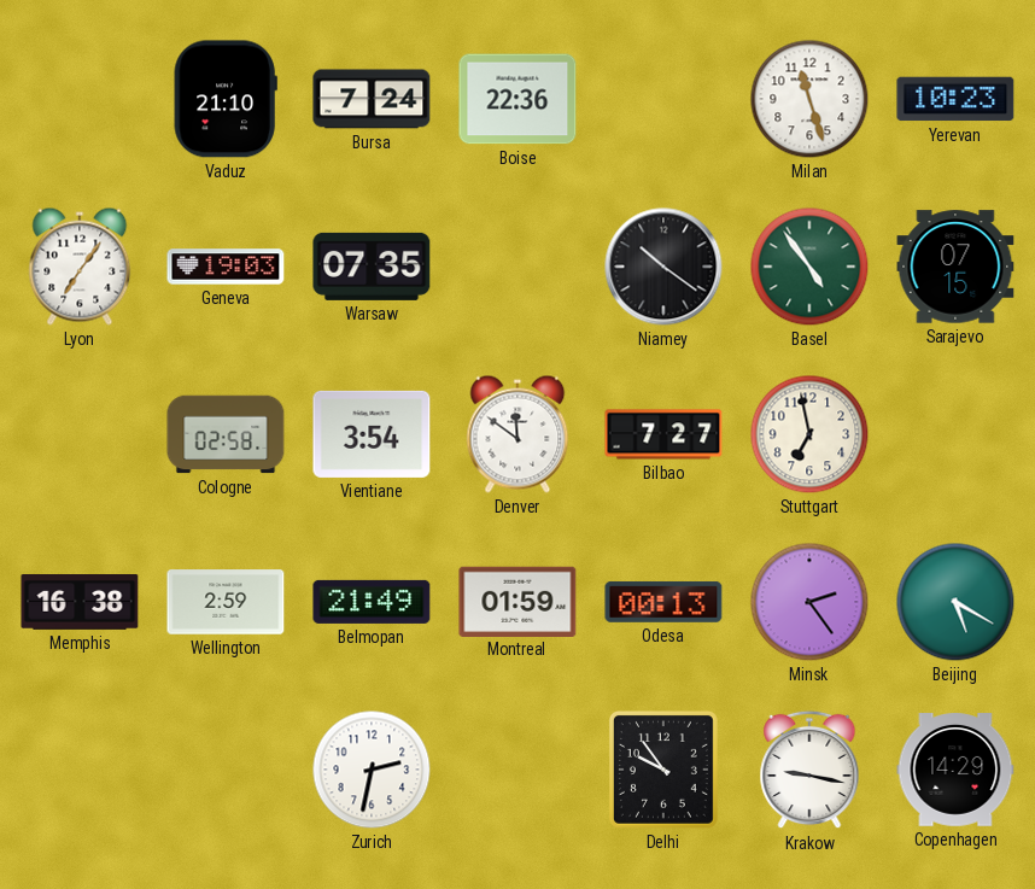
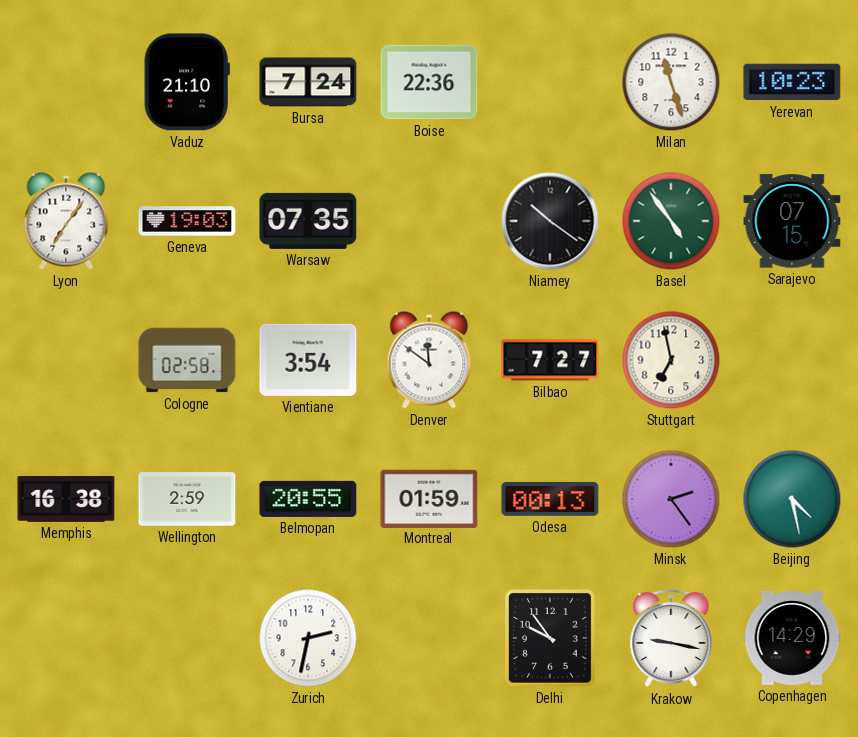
Belmopan: 21:49 -> 20:55 (308, 499)
Beijing: 5:20 -> 4:28 (792, 499)
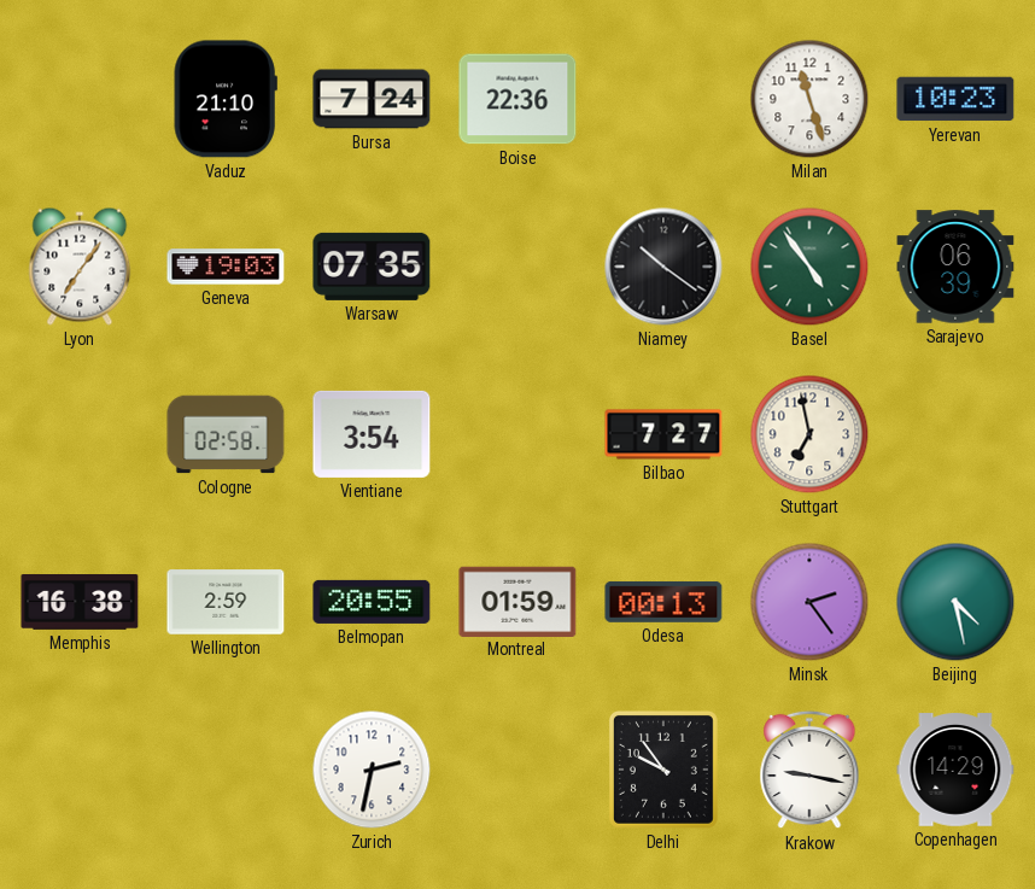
Sarajevo: 07:15 -> 06:39 (955, 267)
Denver: 11:51 -> none (429, 360)
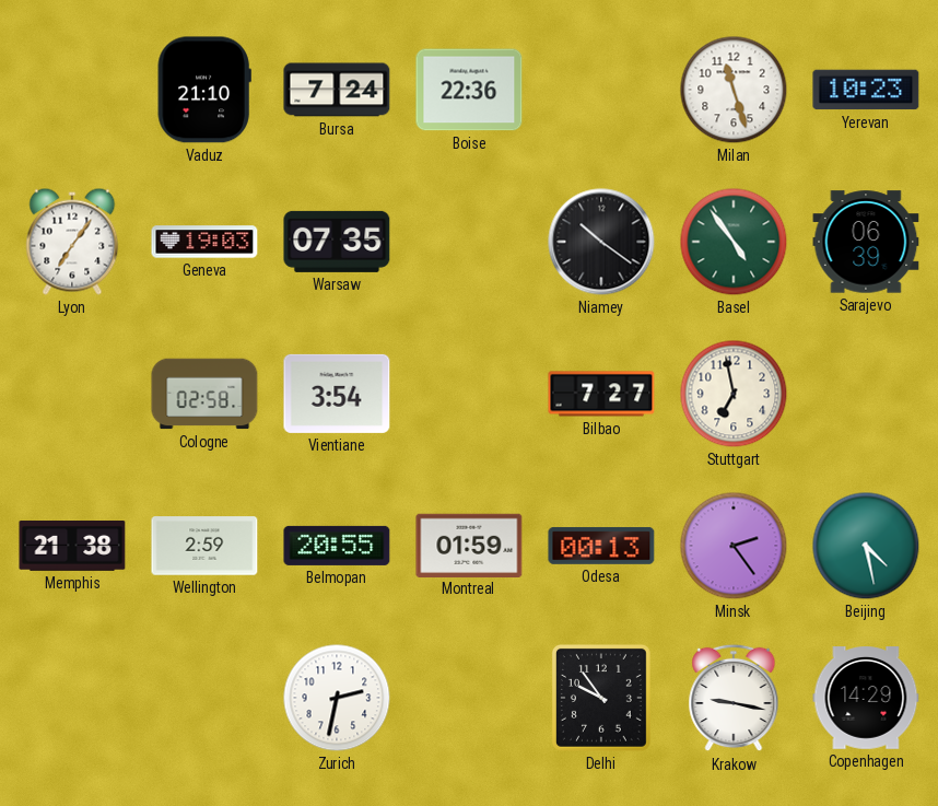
Memphis: 16:38 -> 21:38 (72, 547)
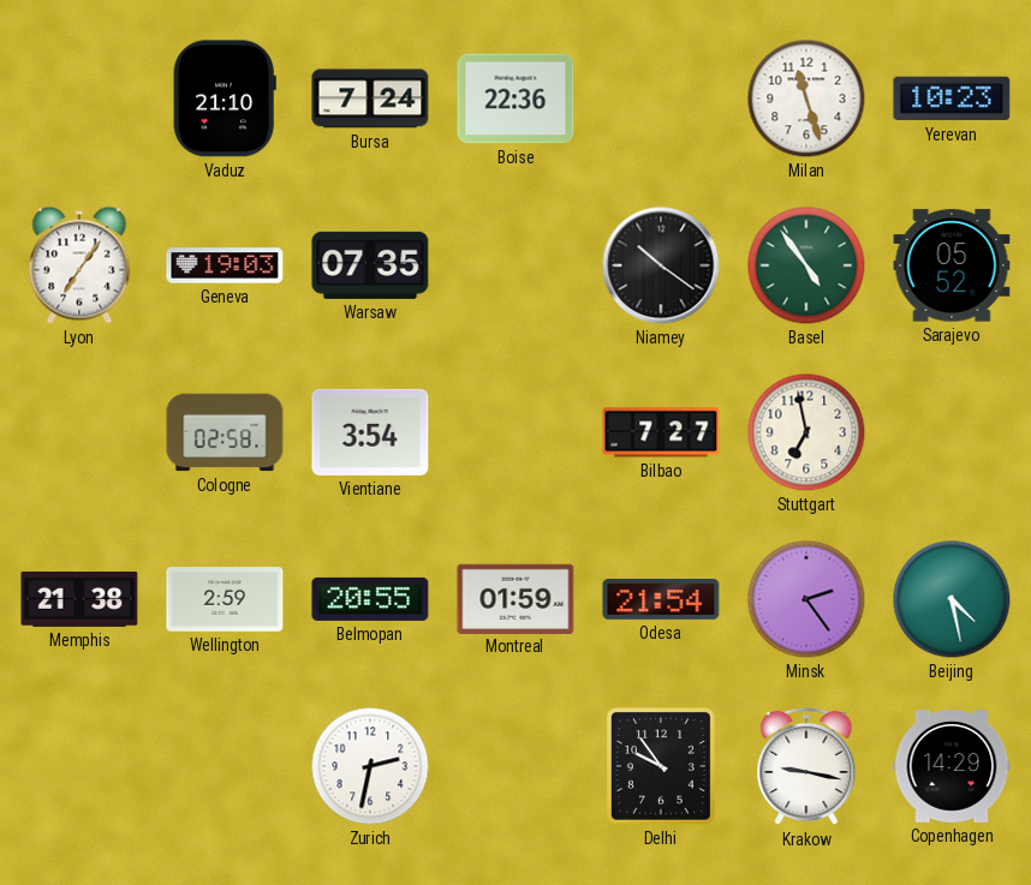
Sarajevo: 06:39 -> 05:52 (952, 265)
Odesa: 00:13 -> 21:54 (661, 599)
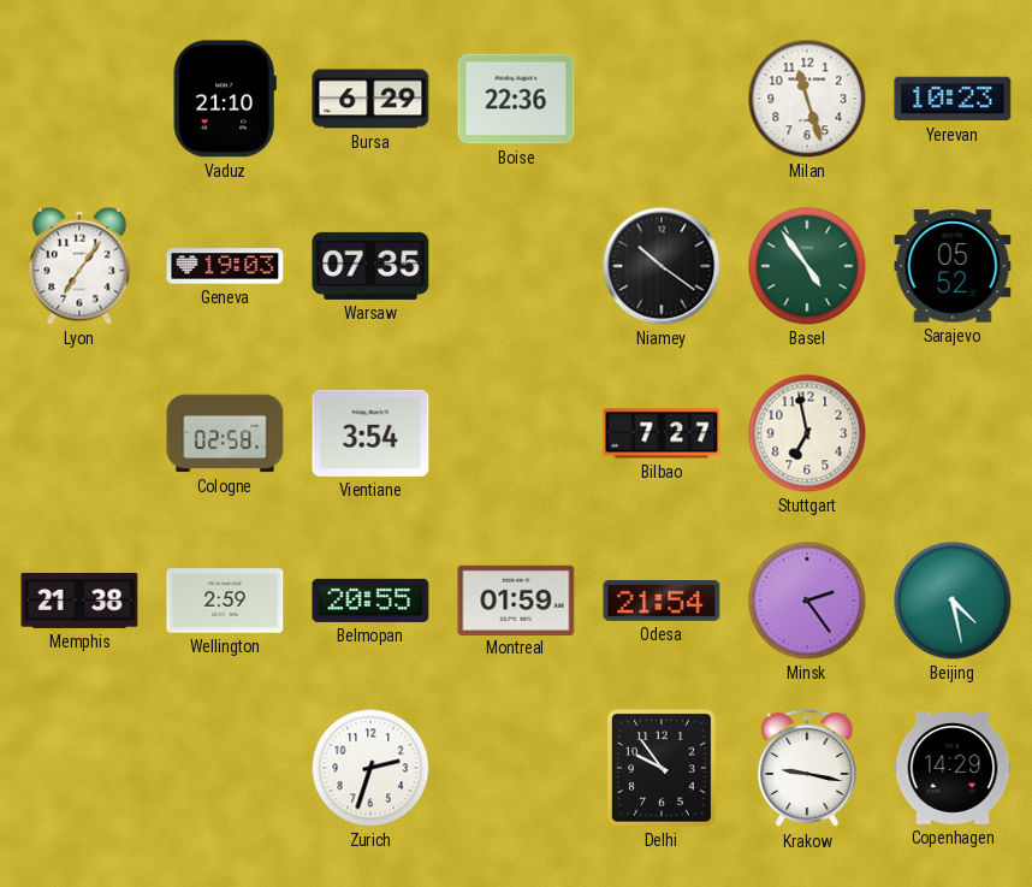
Bursa: 7:24 -> 6:29 (370, 99)
Zurich: 2:32 -> 2:33 (370, 768)
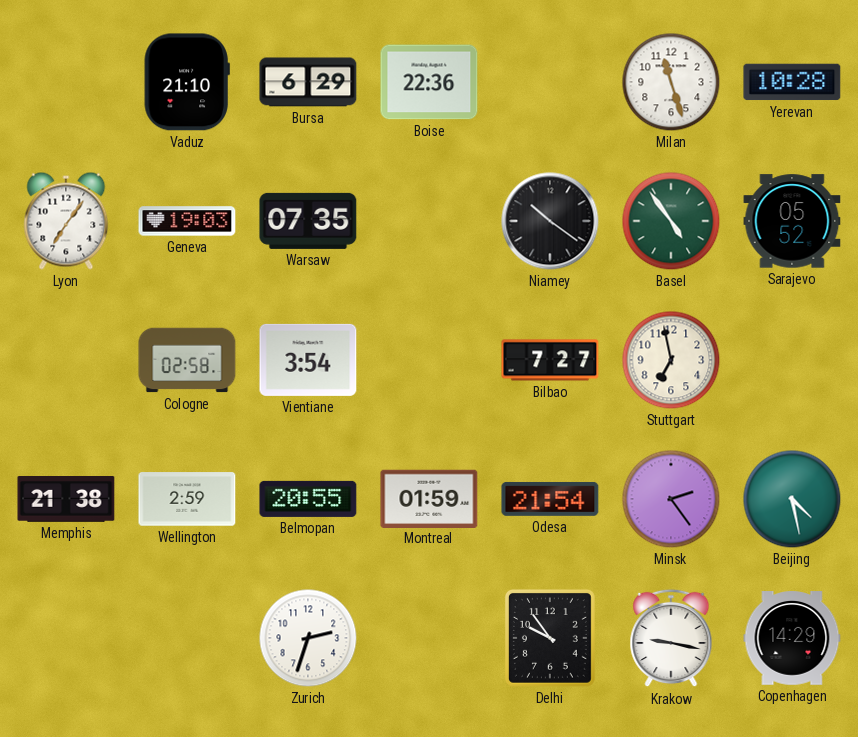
Yerevan: 10:23 -> 10:28 (792, 82)
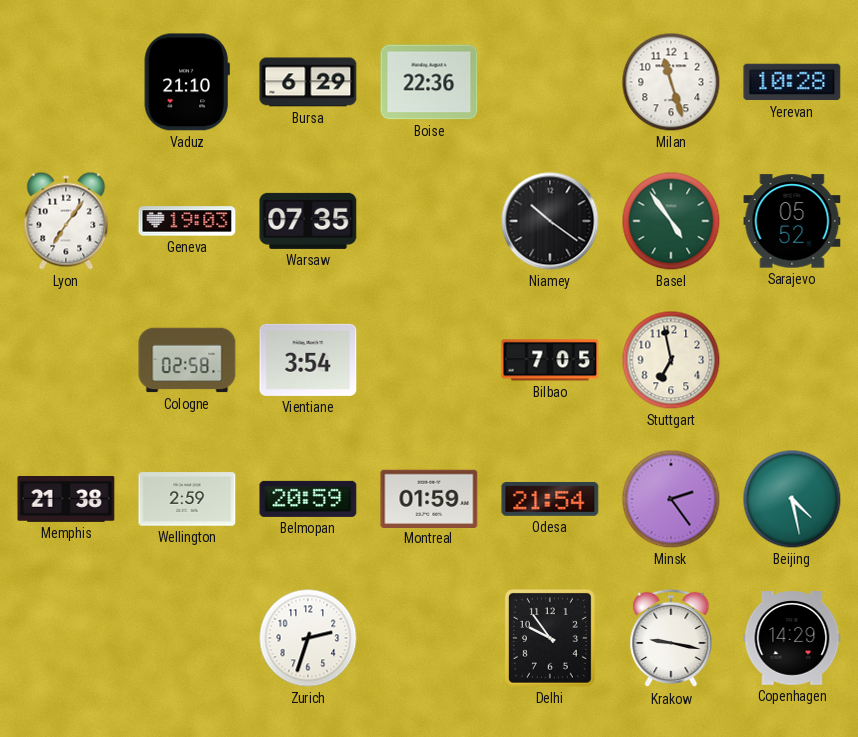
Bilbao: 7:27 -> 7:05 (550, 360)
Belmopan: 20:55 -> 20:59 (308, 499)
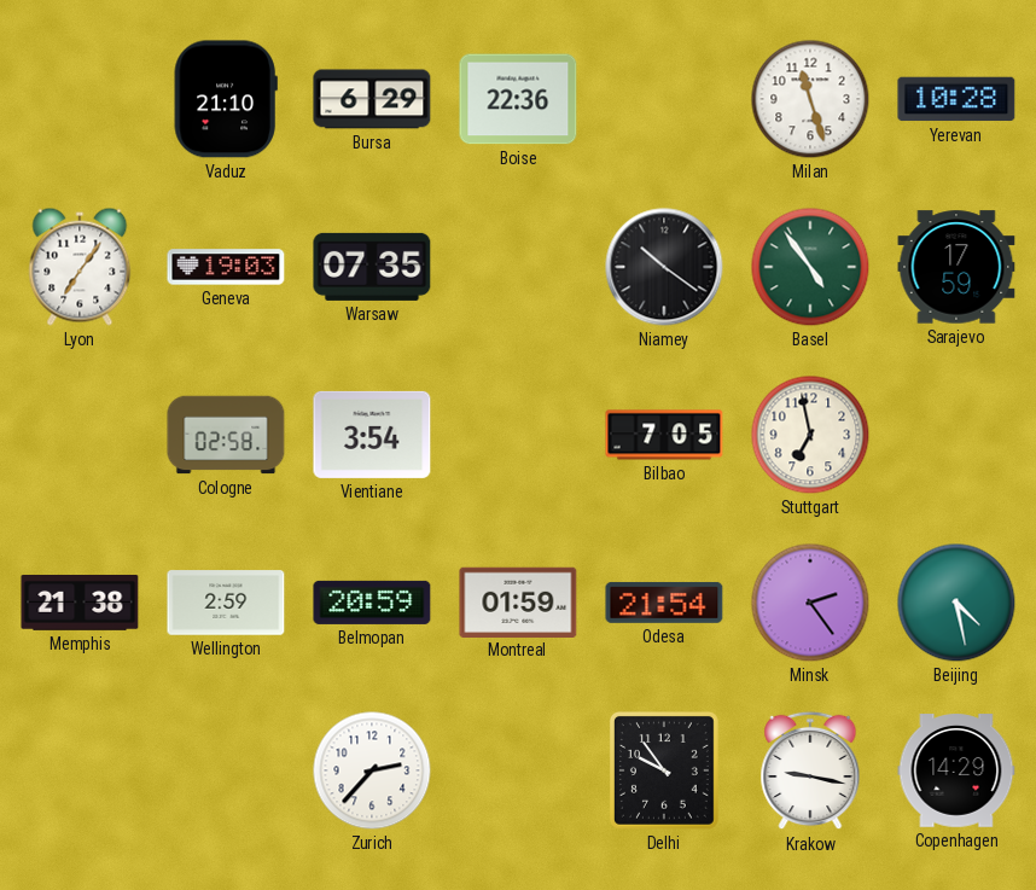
Sarajevo: 05:52 -> 17:59 (956, 267)
Zurich: 2:33 -> 2:37 (372, 770)
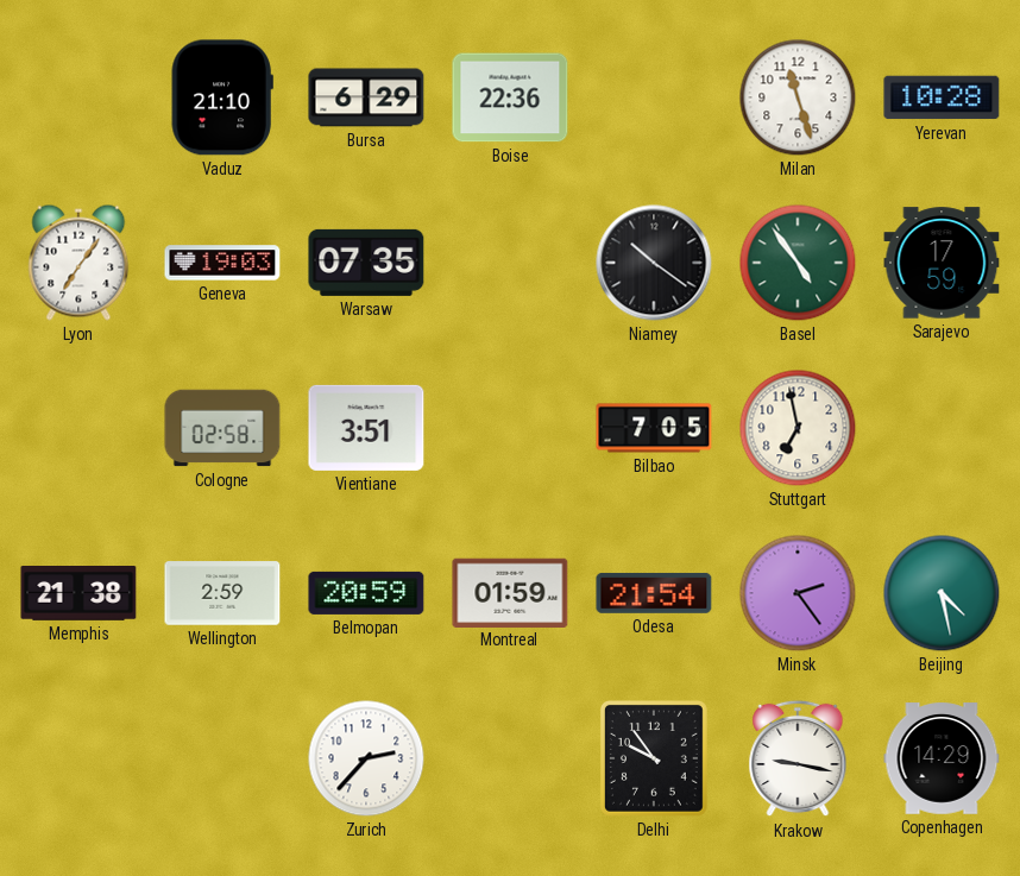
Vientiane: 3:54 -> 3:51 (366, 428)
